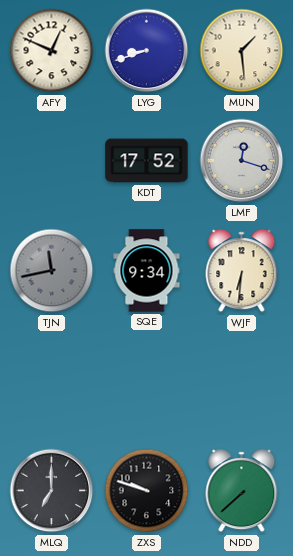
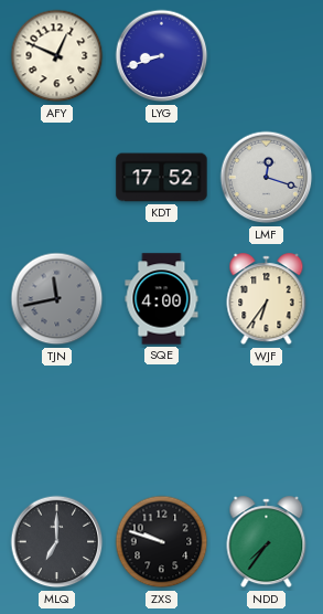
MUN: 1:29 -> none (242, 51)
SQE: 9:34 -> 4:00 (162, 299)
WJF: 6:31 -> 6:36 (267, 299)
NDD: 7:38 -> 7:36 (267, 542)
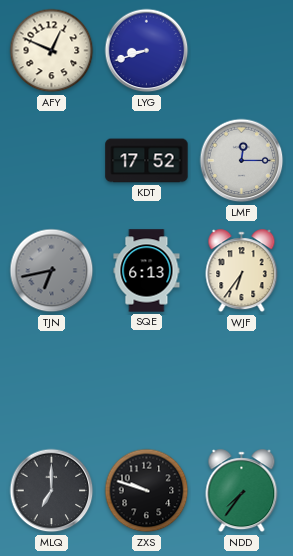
LMF: 12:18 -> 12:15 (242, 161)
TJN: 11:43 -> 6:43 (52, 271)
SQE: 4:00 -> 6:13 (147, 271)
